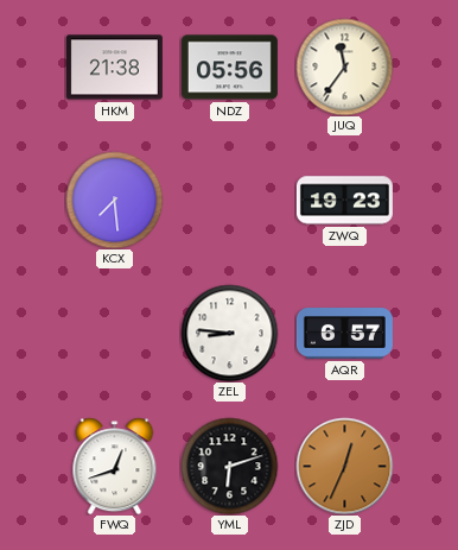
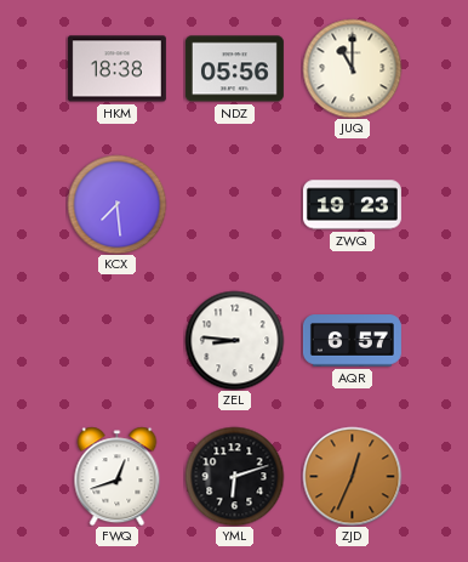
HKM: 21:38 -> 18:38 (116, 69)
JUQ: 11:36 -> 11:00 (352, 68)
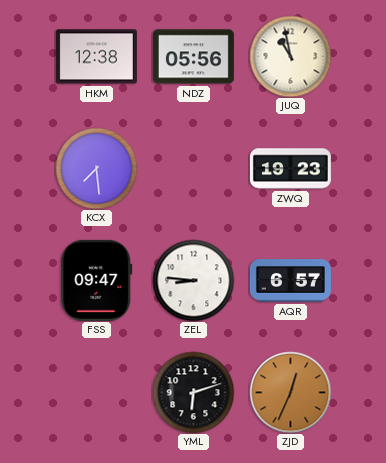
HKM: 18:38 -> 12:38 (96, 57)
JUQ: 11:00 -> 10:58 (290, 56)
FSS: none -> 09:47 (97, 280)
FWQ: 12:42 -> none (118, 476)
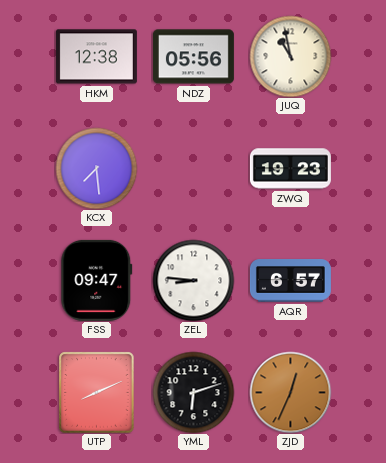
UTP: none -> 8:11 (97, 392)
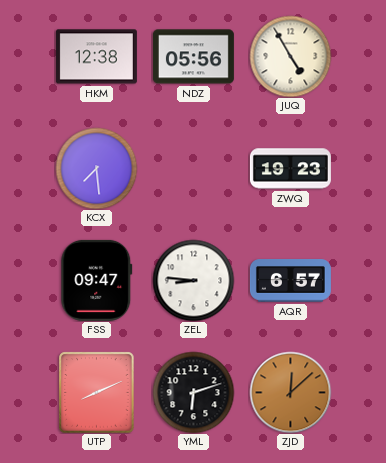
JUQ: 10:58 -> 4:55 (290, 56)
ZJD: 12:34 -> 12:08 (290, 392)
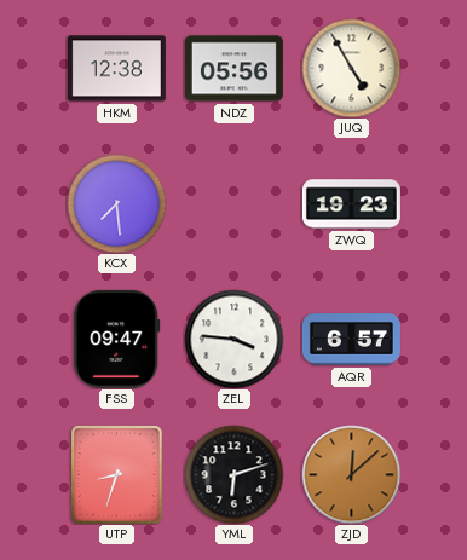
ZEL: 8:46 -> 3:46 (234, 339)
UTP: 8:11 -> 8:33 (117, 474)
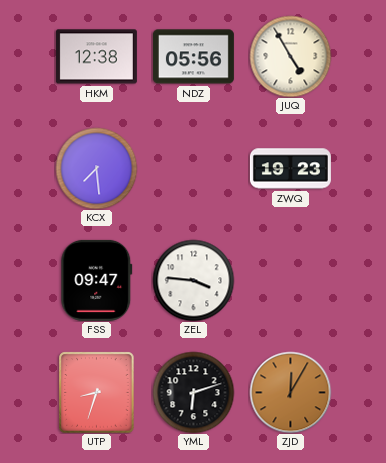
AQR: 6:57 -> none (351, 340)
ZJD: 12:08 -> 12:05 (290, 392)
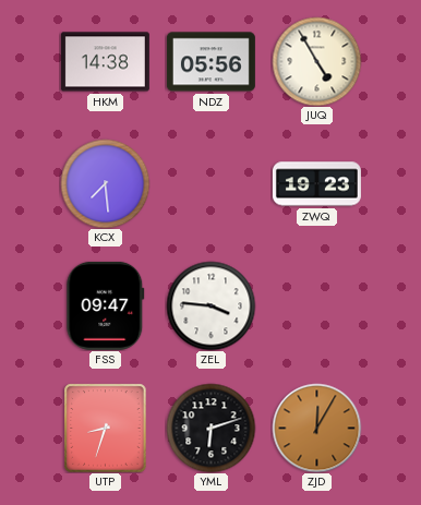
HKM: 12:38 -> 14:38 (105, 62)
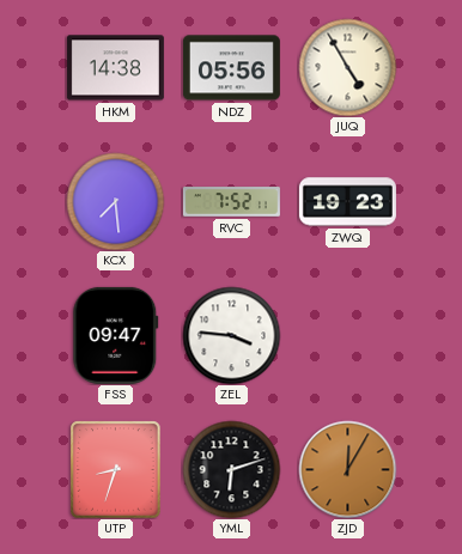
RVC: none -> 7:52 (231, 202)
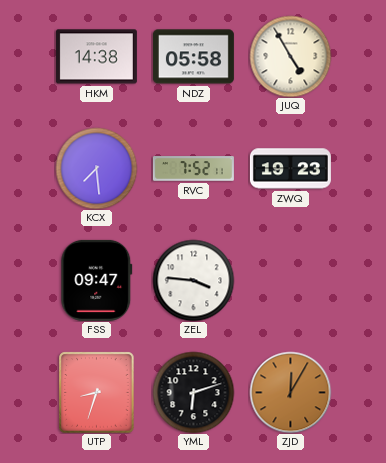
NDZ: 05:56 -> 05:58 (193, 57)
